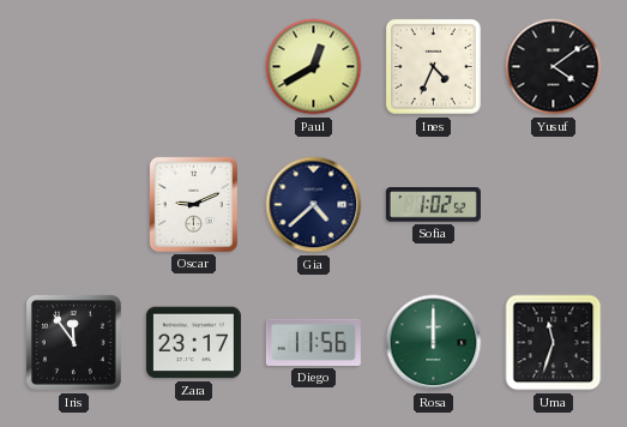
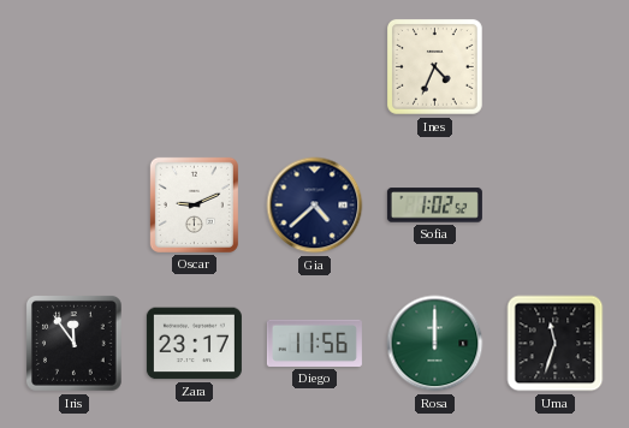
Paul: 12:40 -> none (314, 67)
Yusuf: 4:09 -> none (554, 67)
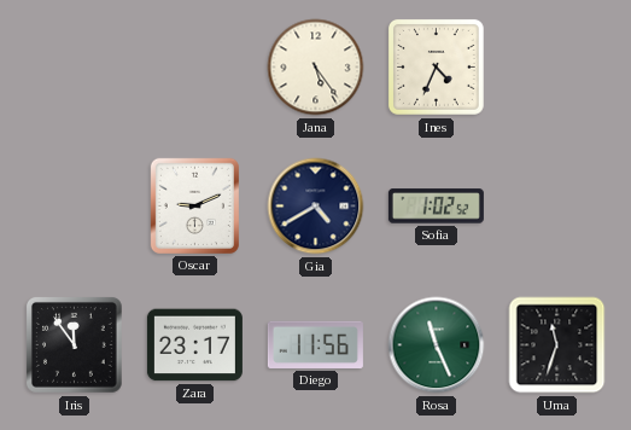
Jana: none -> 5:24 (316, 68)
Gia: 4:38 -> 4:40 (316, 207)
Rosa: 12:00 -> 11:26 (437, 345)
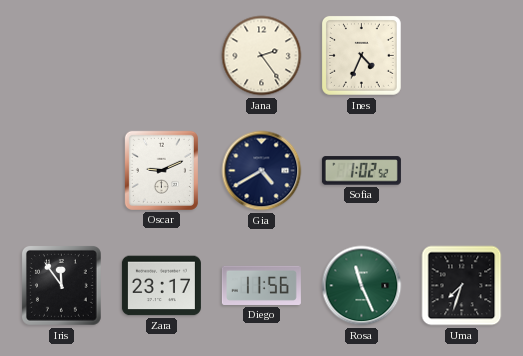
Jana: 5:24 -> 2:24 (262, 56)
Uma: 11:33 -> 7:33 (462, 286)
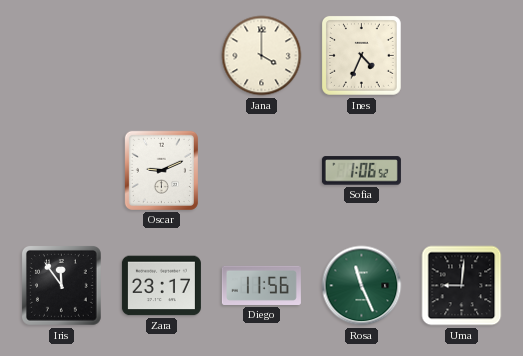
Jana: 2:24 -> 4:00 (262, 56)
Gia: 4:40 -> none (262, 171)
Sofia: 1:02 -> 1:06 (361, 171)
Uma: 7:33 -> 9:01 (462, 286)
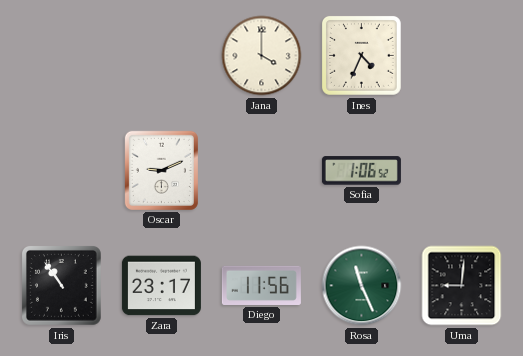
Iris: 11:54 -> 10:54 (62, 286)
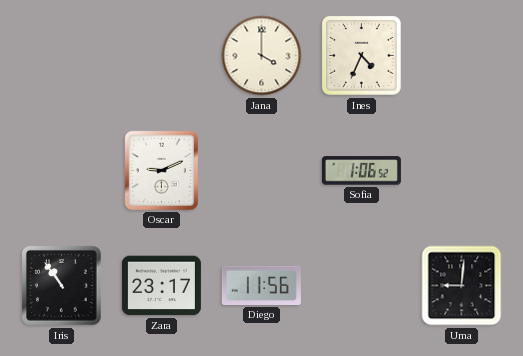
Rosa: 11:26 -> none (362, 286)
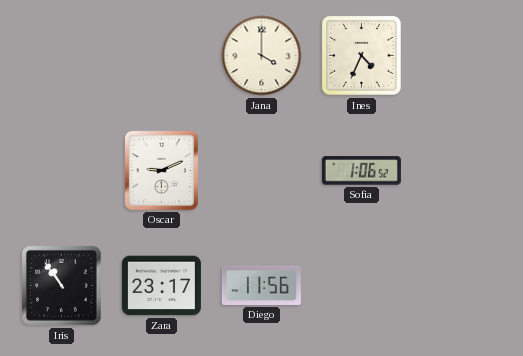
Uma: 9:01 -> none (462, 286)
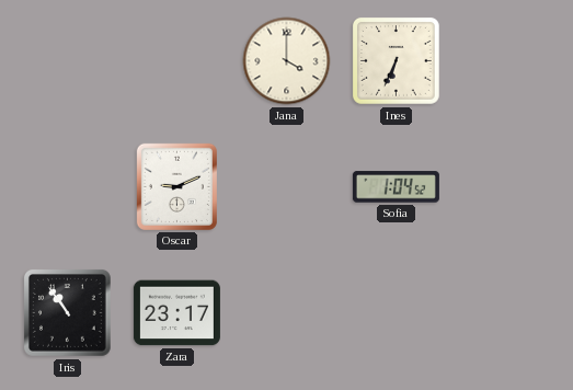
Ines: 4:34 -> 6:34 (397, 61)
Sofia: 1:06 -> 1:04 (396, 187)
Diego: 11:56 -> none (261, 285)
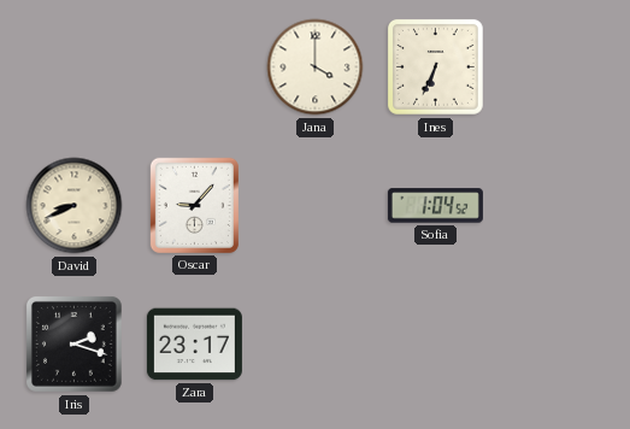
David: none -> 8:41 (75, 206)
Oscar: 9:11 -> 9:07 (194, 205)
Iris: 10:54 -> 2:18 (75, 345)
